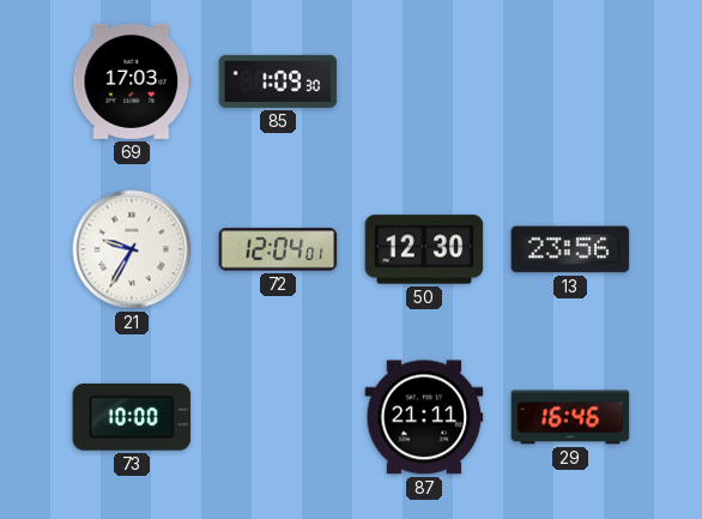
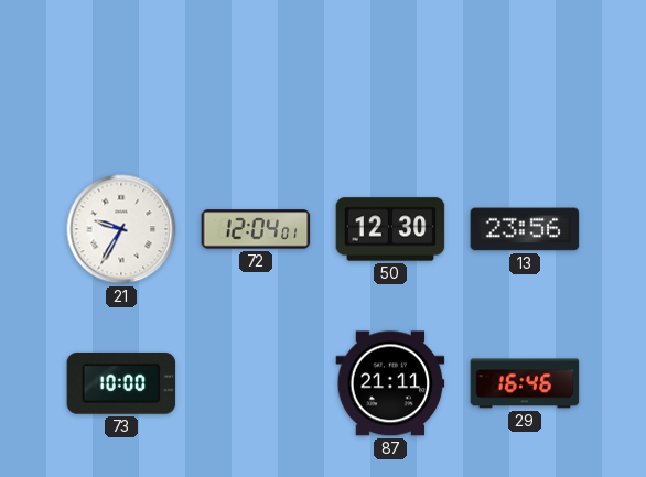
69: 17:03 -> none (132, 82)
85: 1:09 -> none (278, 82)
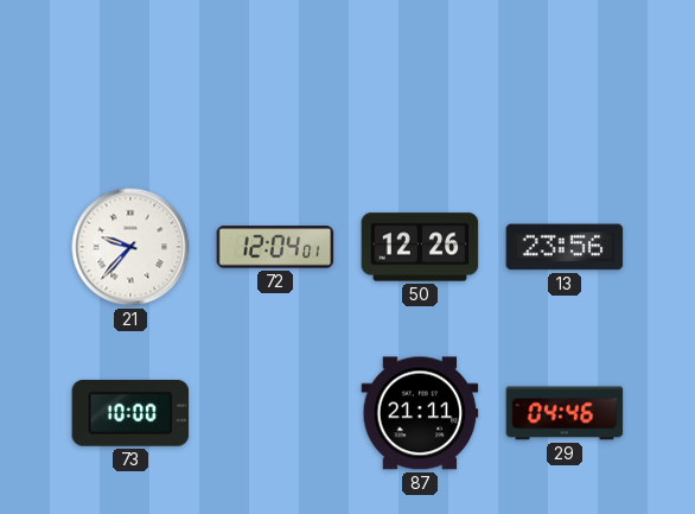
21: 9:35 -> 9:37 (130, 247)
50: 12:30 -> 12:26 (420, 247)
29: 16:46 -> 04:46 (565, 413)
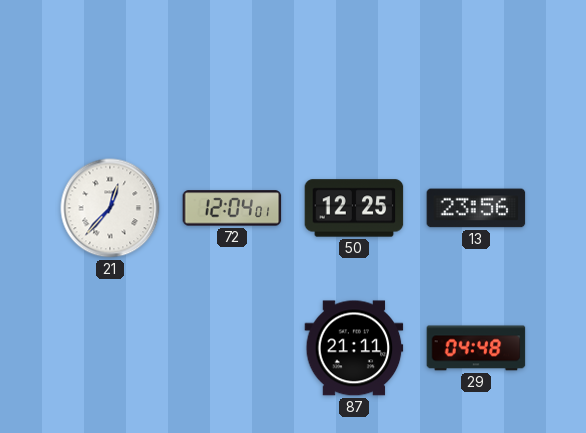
21: 9:37 -> 12:37 (110, 208)
50: 12:26 -> 12:25 (354, 208)
73: 10:00 -> none (130, 413)
29: 04:46 -> 04:48 (476, 348)
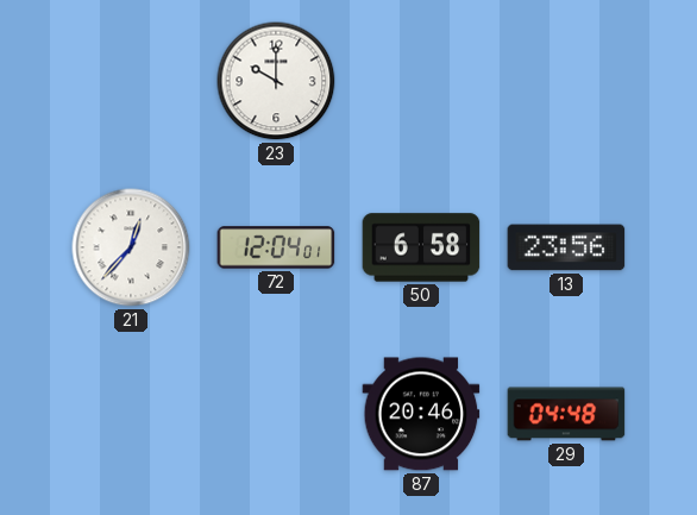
23: none -> 10:00 (276, 81)
50: 12:25 -> 6:58 (421, 247)
87: 21:11 -> 20:46 (421, 414)
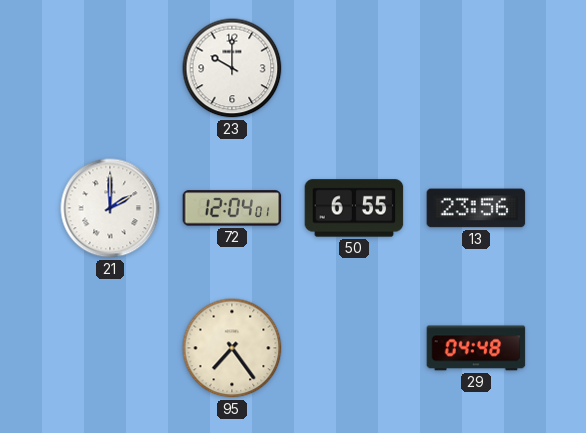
21: 12:37 -> 2:00 (110, 208)
50: 6:58 -> 6:55 (354, 208)
95: none -> 7:24 (232, 348)
87: 20:46 -> none (421, 414)
